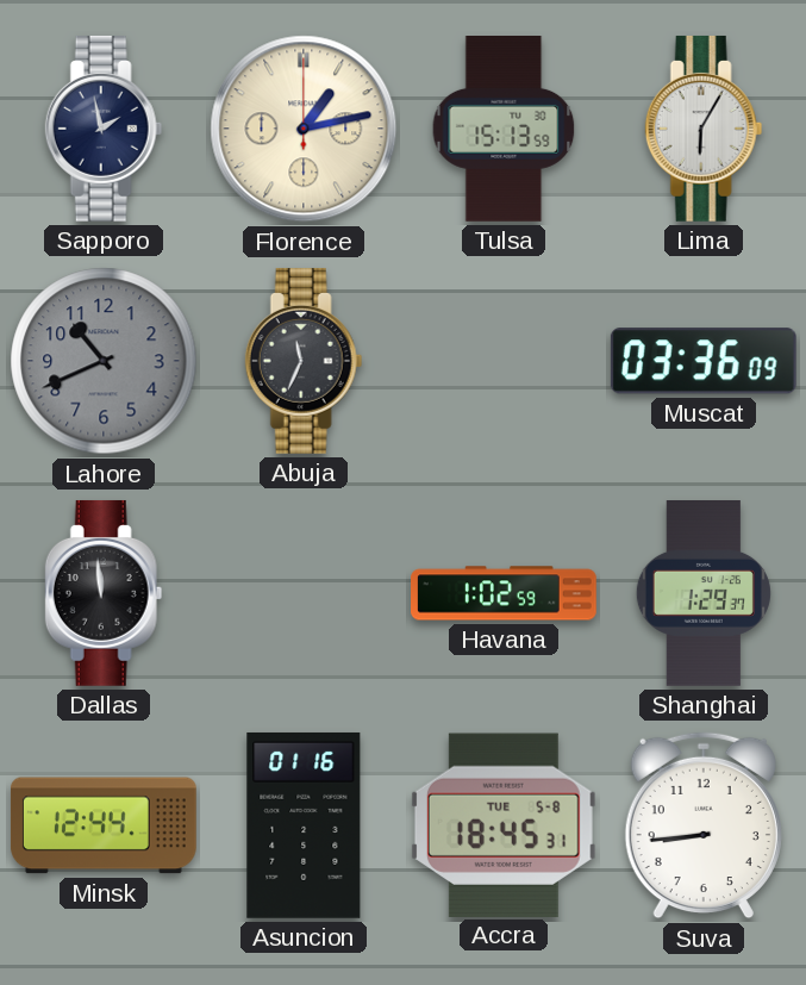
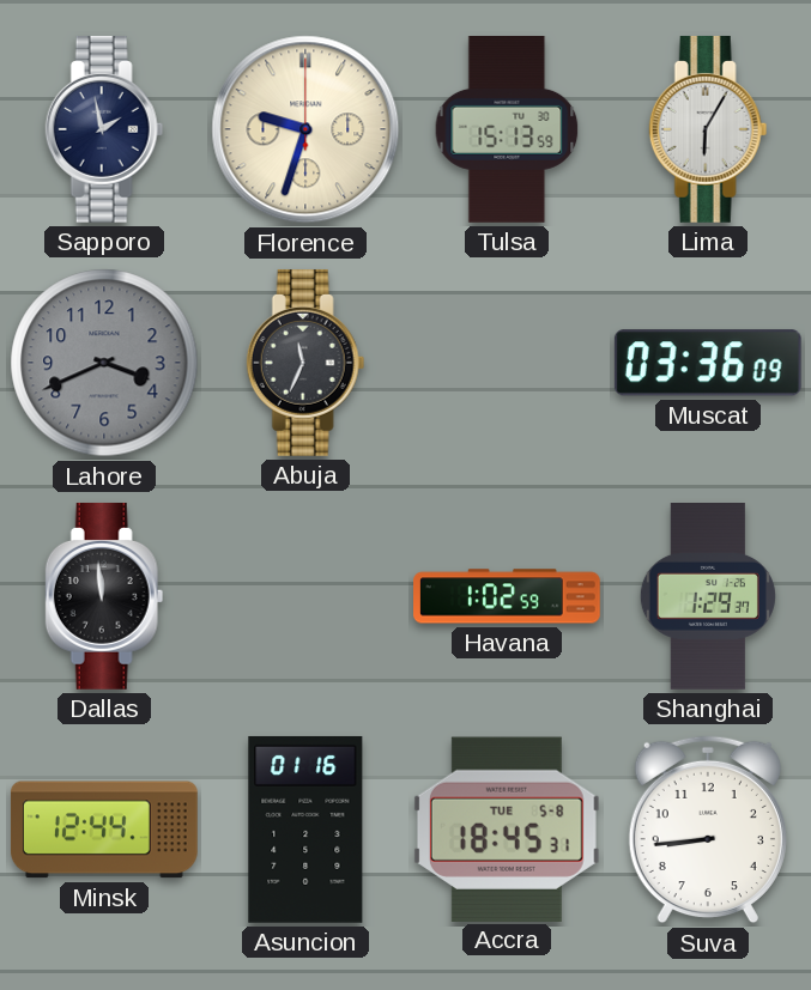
Florence: 1:13 -> 9:33 (305, 129)
Lahore: 10:41 -> 3:41 (104, 363)
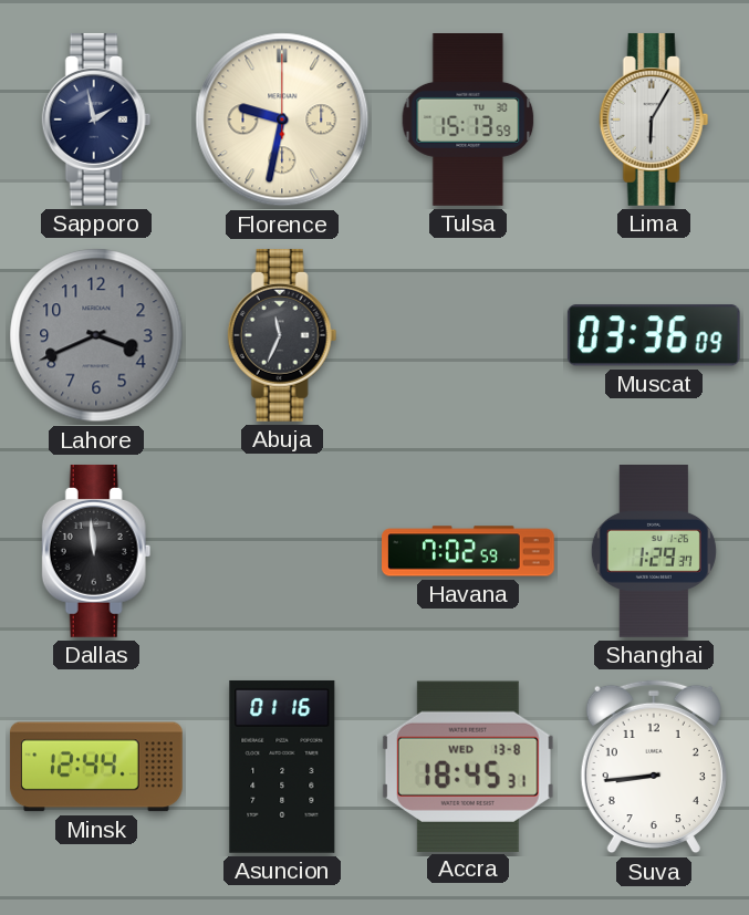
Florence: 9:33 -> 9:32 (282, 119)
Havana: 1:02 -> 7:02 (469, 551)
Accra date: TUE 5-8 -> WED 13-8 (468, 766)
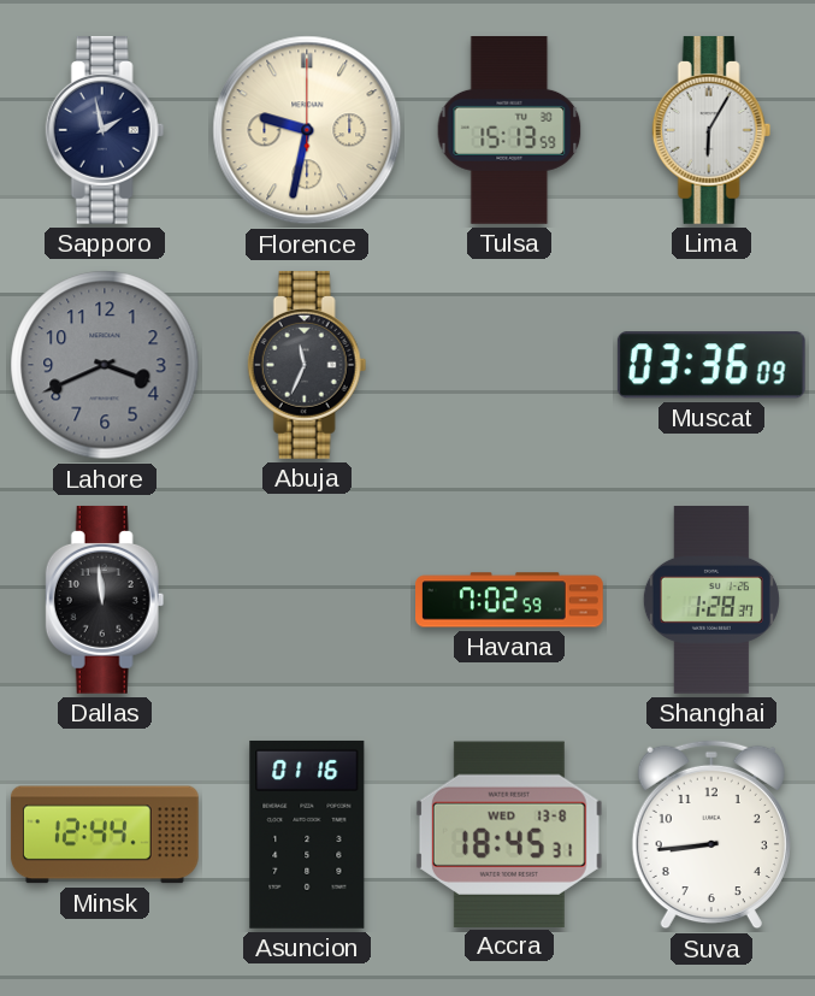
Shanghai: 1:29 -> 1:28 (711, 601)
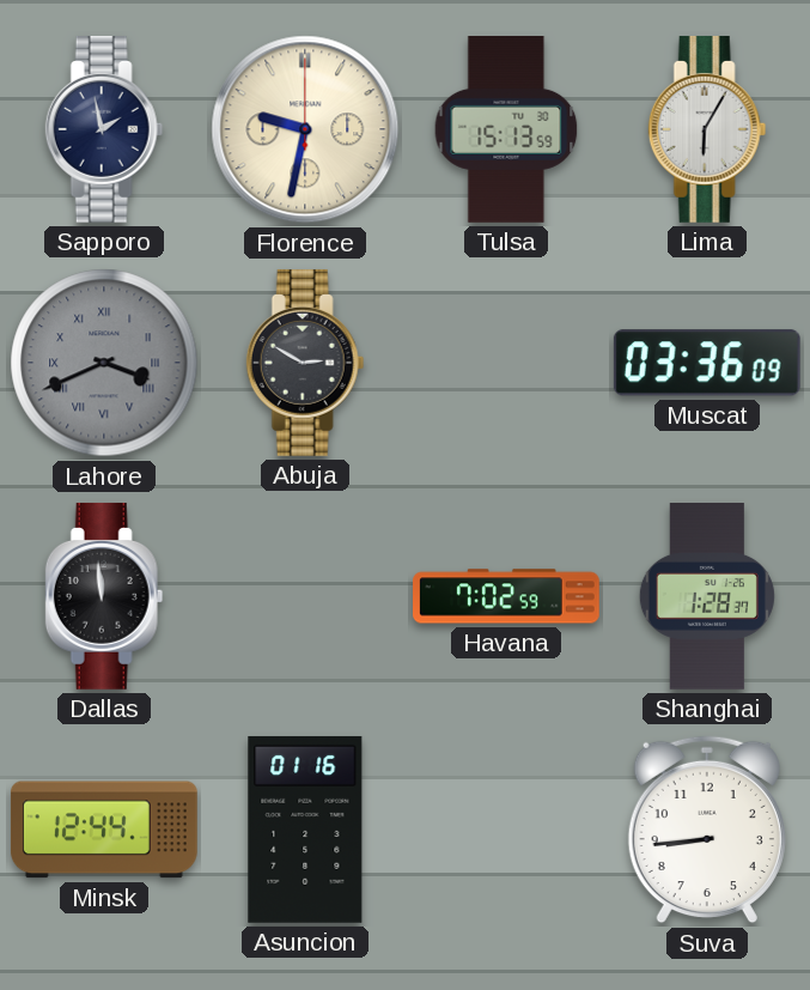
Lahore numerals: Arabic -> Roman (104, 363)
Abuja: 11:34 -> 2:50 (305, 363)
Accra: 18:45 -> none (509, 833)
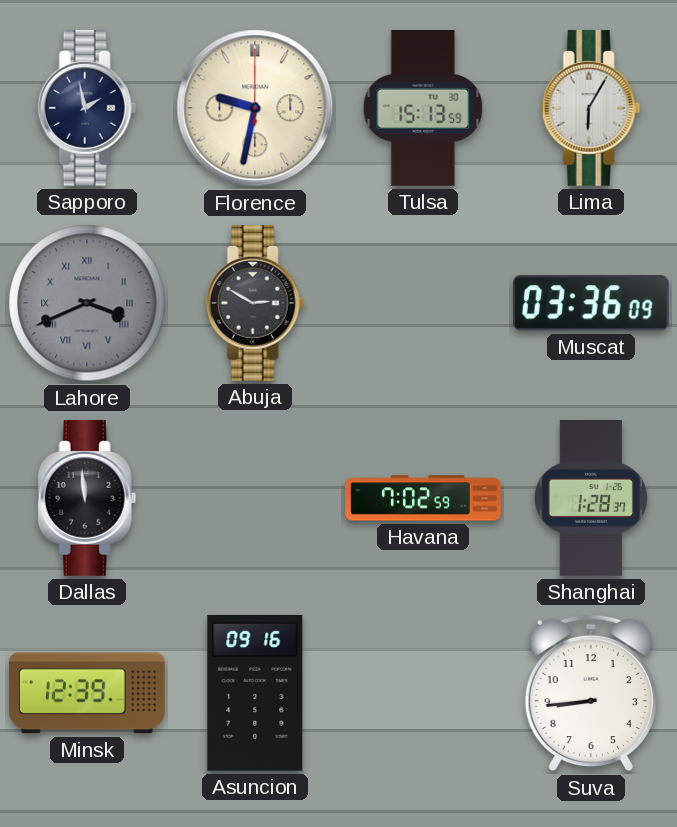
Minsk: 12:44 -> 12:39 (87, 693)
Asuncion: 01:16 -> 09:16 (255, 693)
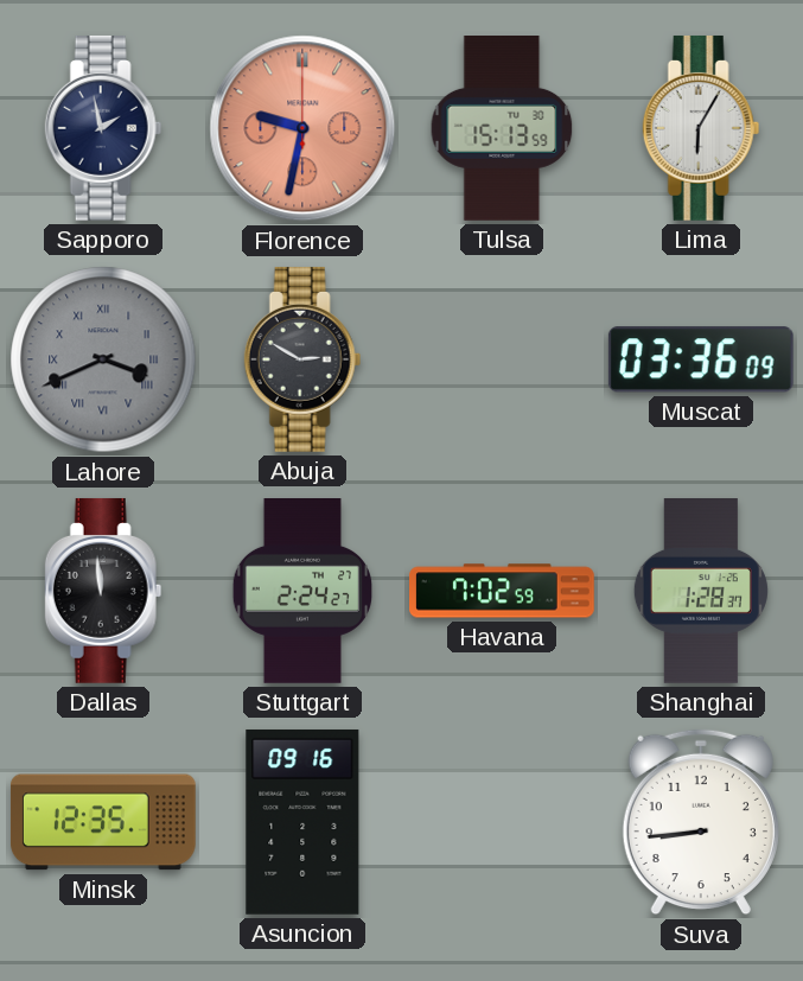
Florence dial: cream -> salmon (302, 128)
Stuttgart: none -> 2:24 (301, 592)
Minsk: 12:39 -> 12:35 (103, 822)
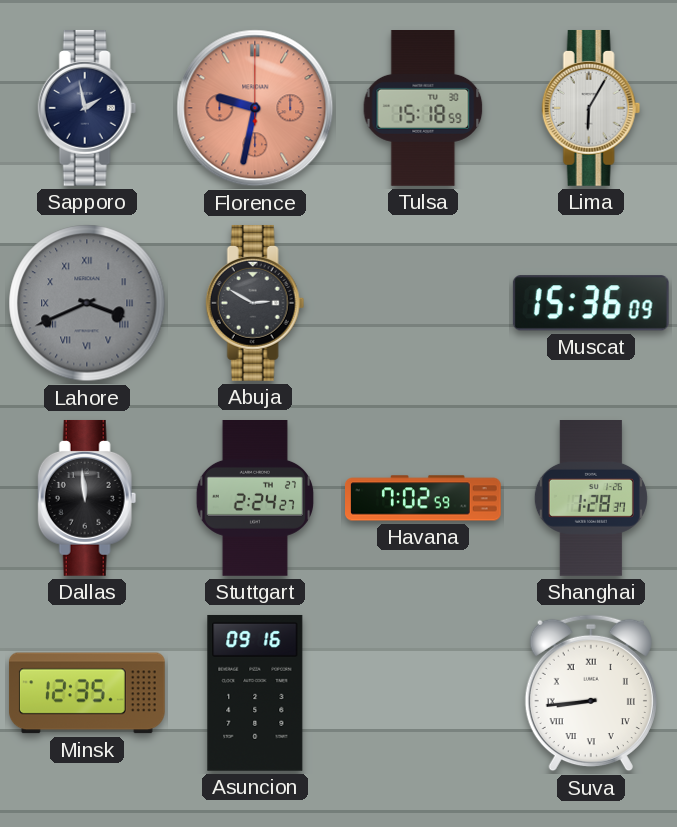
Tulsa: 15:13 -> 15:18 (423, 109)
Muscat: 03:36 -> 15:36 (591, 303)
Suva numerals: Arabic -> Roman (591, 693)
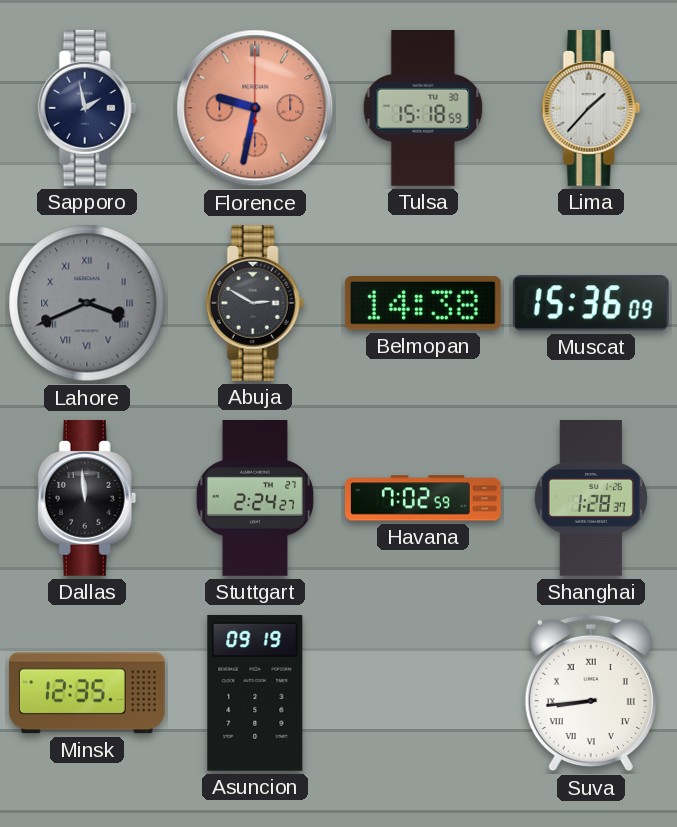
Lima: 6:05 -> 1:37 (591, 108)
Belmopan: none -> 14:38 (423, 304)
Asuncion: 09:16 -> 09:19 (255, 693)
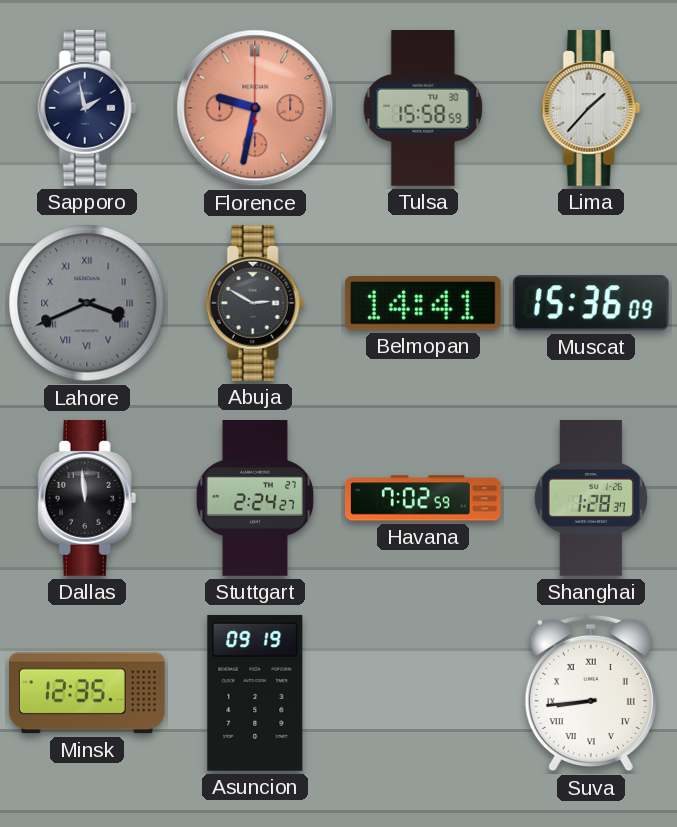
Tulsa: 15:18 -> 15:58 (423, 109)
Belmopan: 14:38 -> 14:41 (423, 304)
